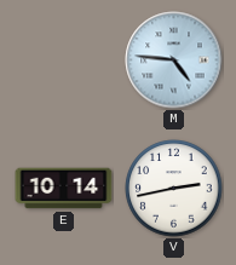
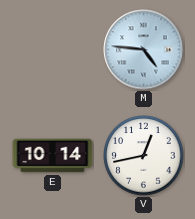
V: 2:43 -> 12:43 (144, 156)
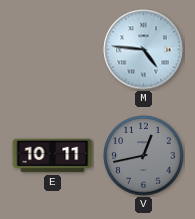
E: 10:14 -> 10:11 (53, 156)
V dial: white -> grey (144, 156)
